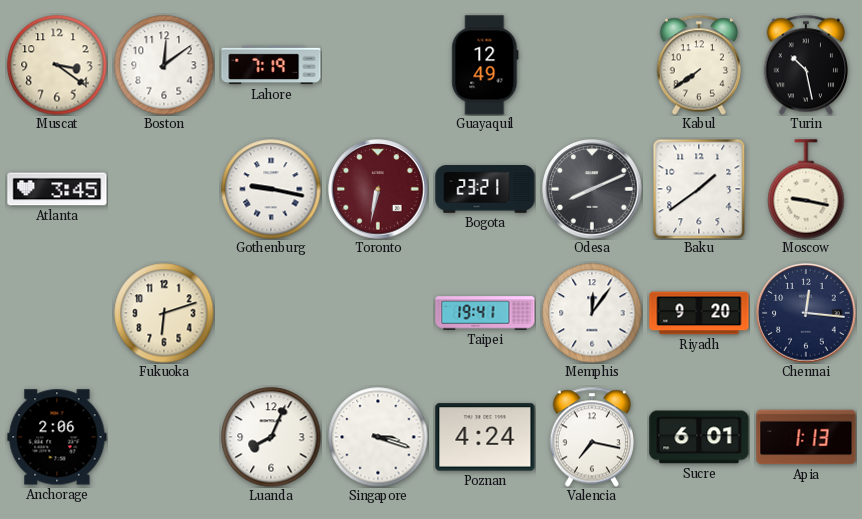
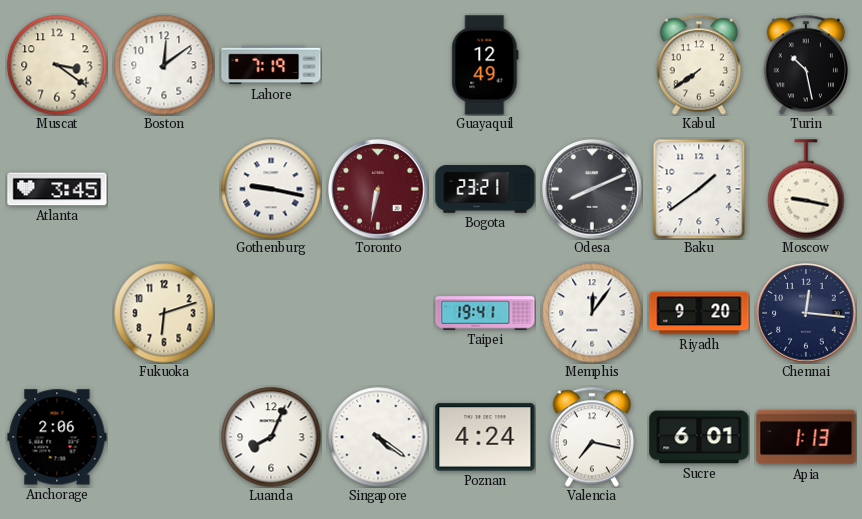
Singapore: 3:18 -> 4:21 (378, 437)
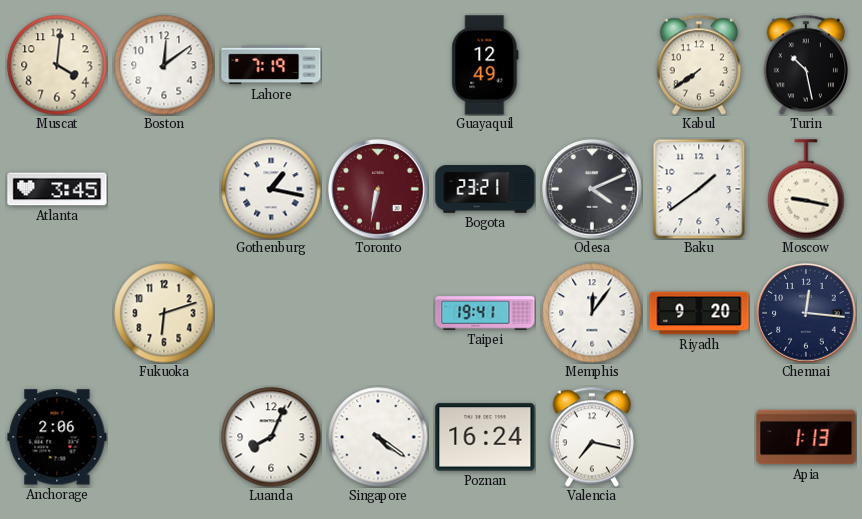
Muscat: 3:21 -> 4:01 (57, 65)
Gothenburg: 9:17 -> 1:17 (271, 189)
Odesa: 8:11 -> 4:11 (592, 189)
Poznan: 4:24 -> 16:24 (485, 437)
Sucre: 6:01 -> none (699, 437)
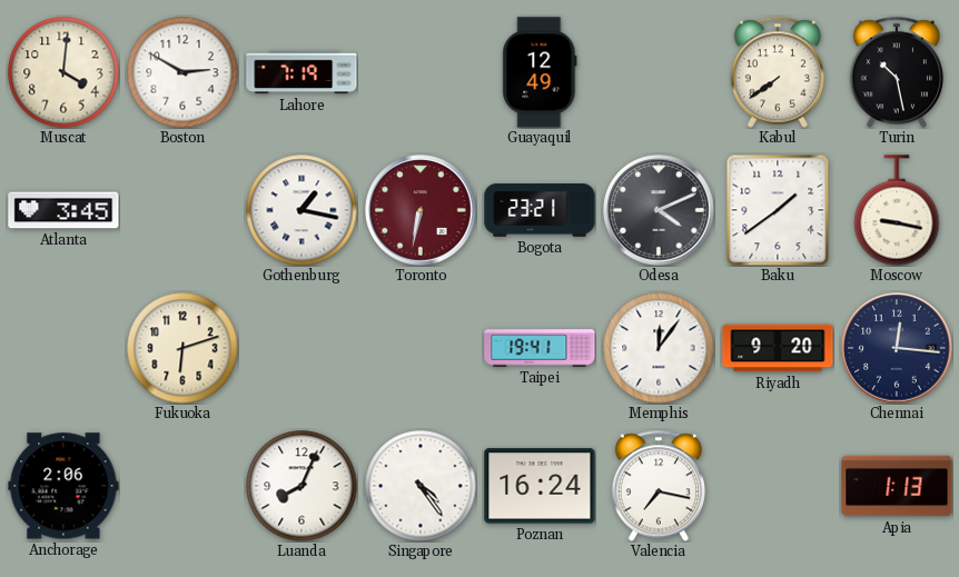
Boston: 12:09 -> 2:50 (182, 72)
Singapore: 4:21 -> 4:24 (421, 486)
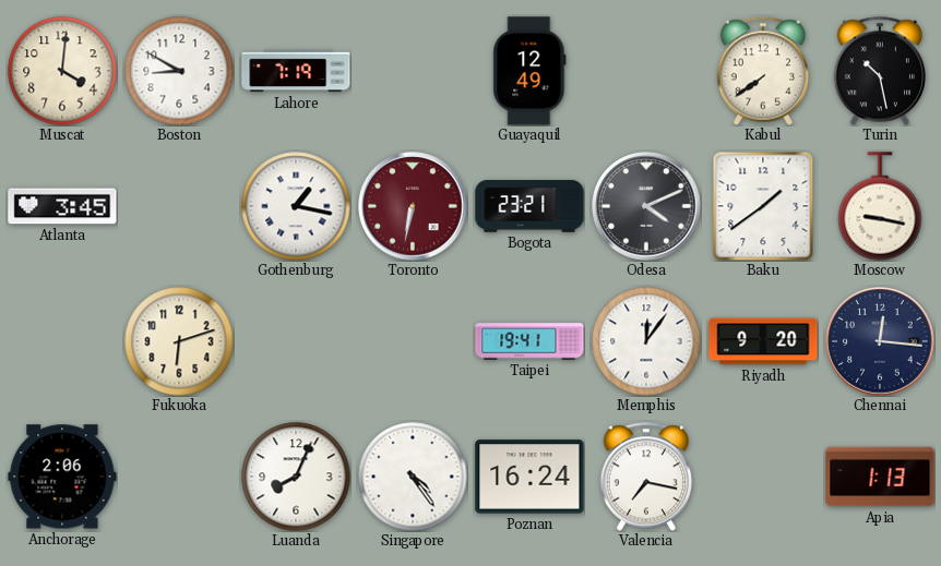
Boston: 2:50 -> 8:50 (179, 71)
